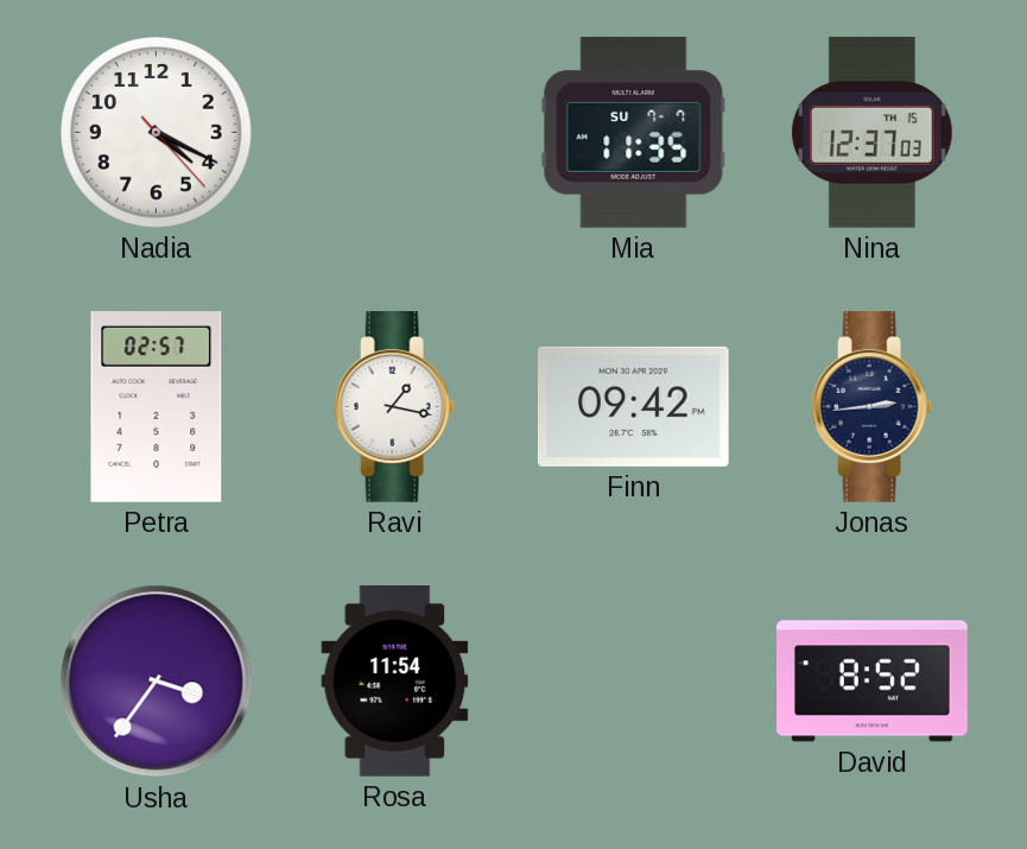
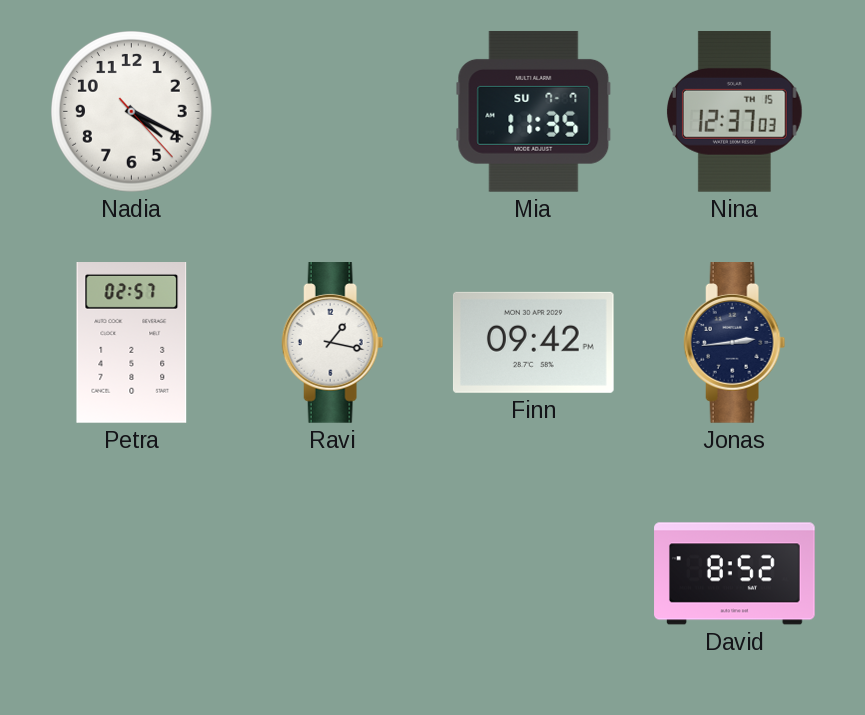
Usha: 3:36 -> none (157, 682)
Rosa: 11:54 -> none (395, 682)
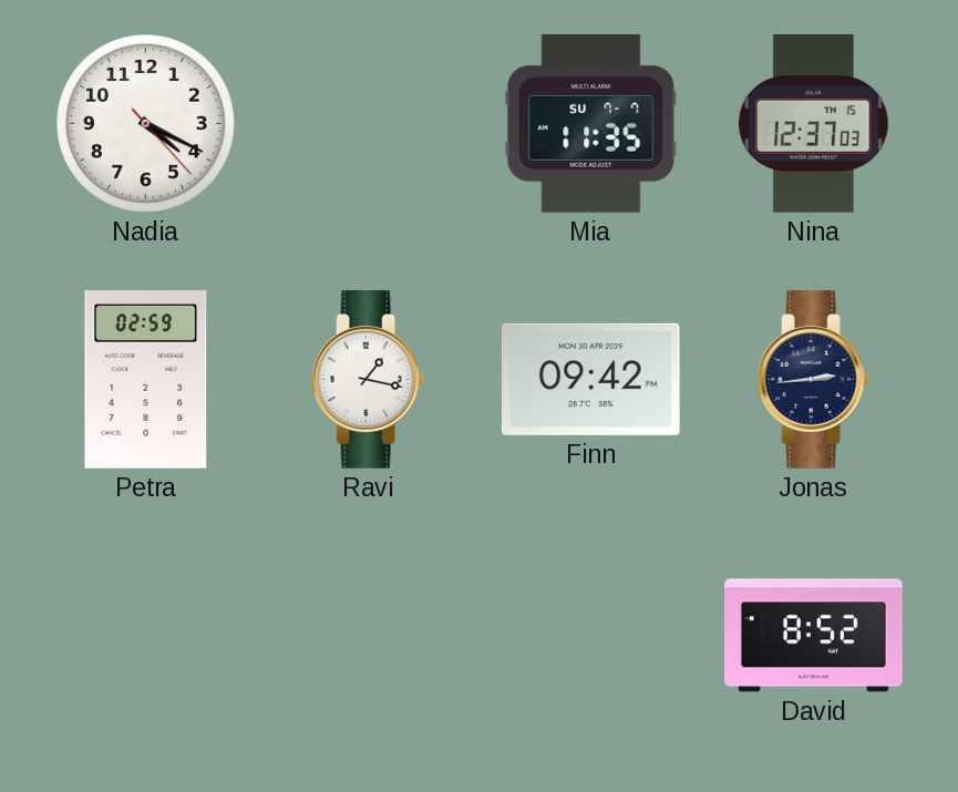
Petra: 02:57 -> 02:59 (146, 380)
